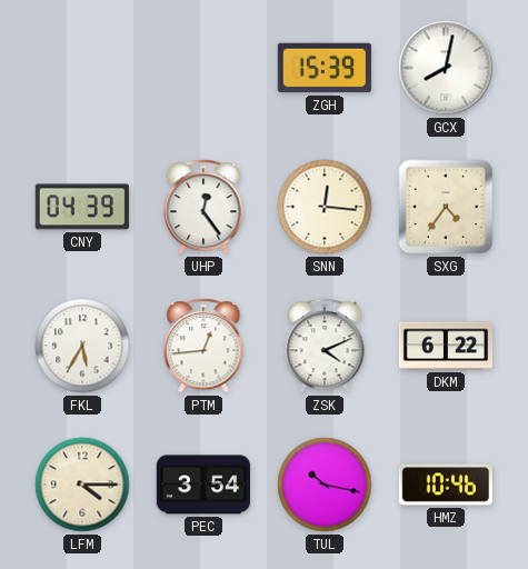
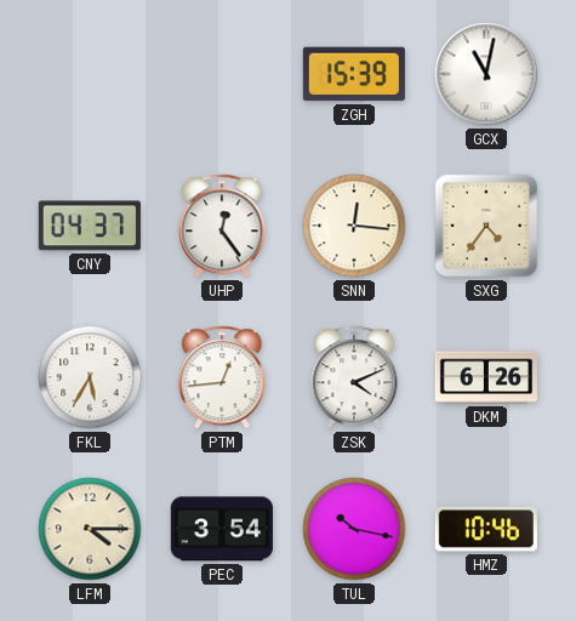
GCX: 8:02 -> 11:02 (486, 74)
CNY: 04:39 -> 04:37 (90, 226)
DKM: 6:22 -> 6:26 (485, 377)
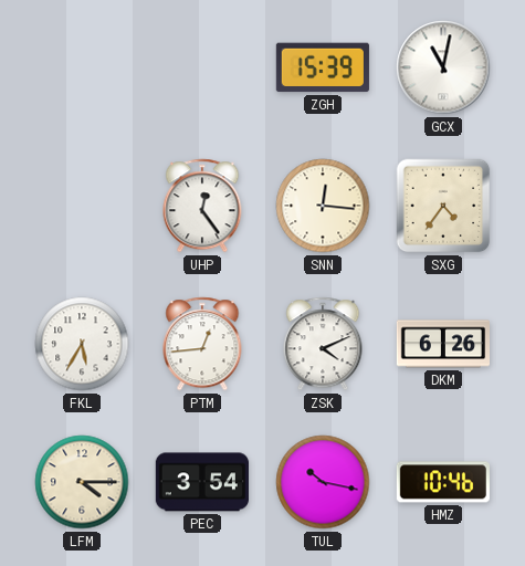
CNY: 04:37 -> none (90, 226)
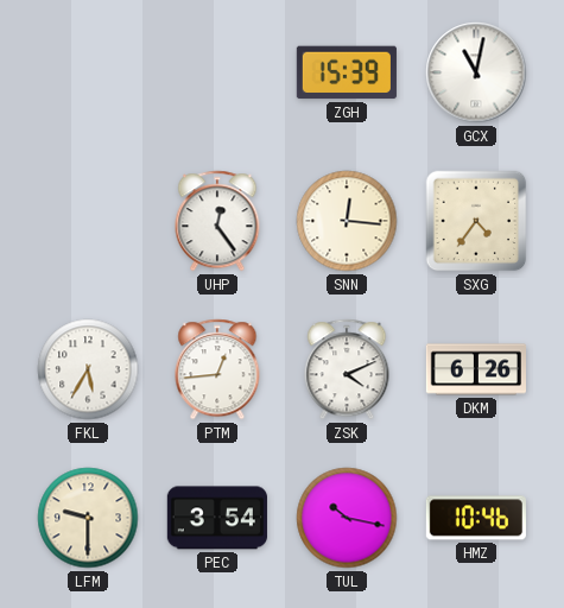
LFM: 4:15 -> 9:30 (88, 518)
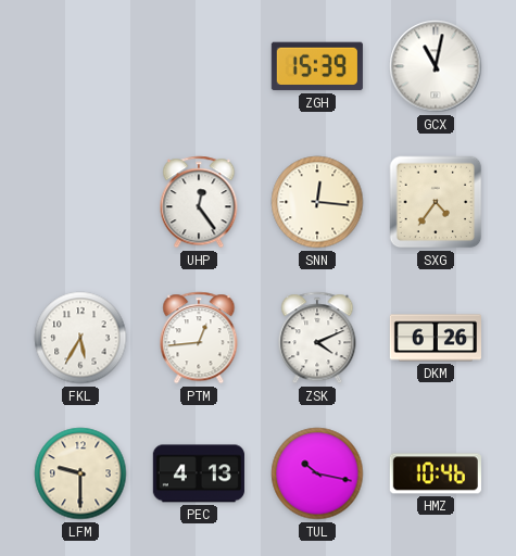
PEC: 3:54 -> 4:13 (199, 473)
